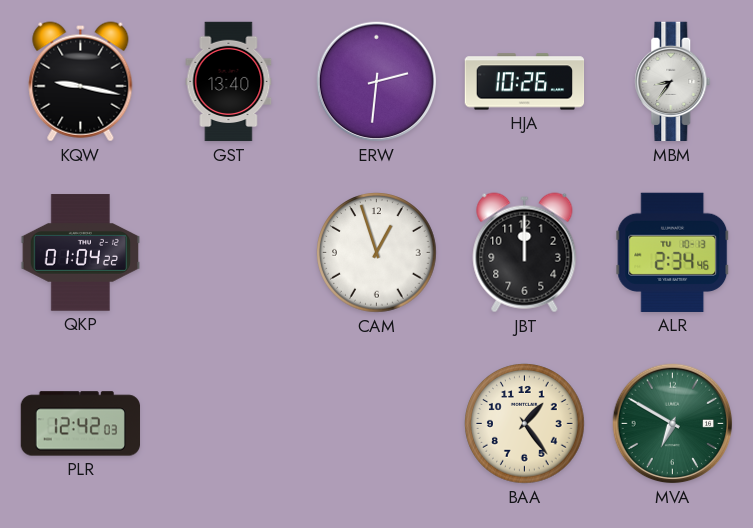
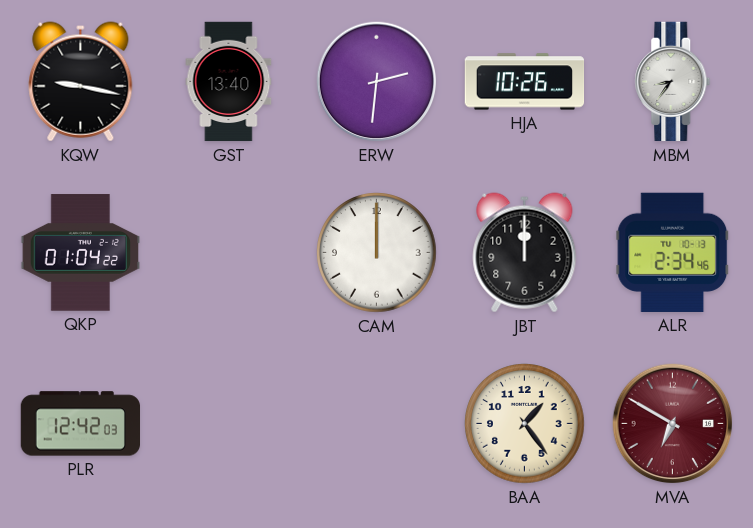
CAM: 12:57 -> 12:00 (377, 253)
MVA dial: green -> burgundy (673, 424)
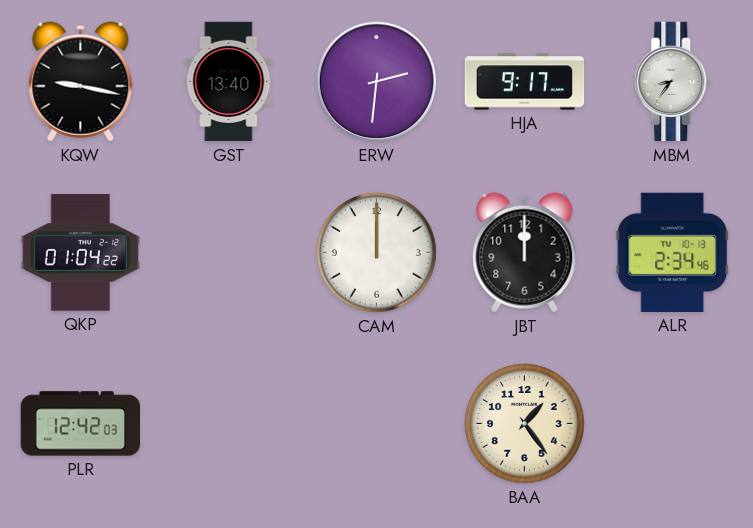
HJA: 10:26 -> 9:17 (525, 82)
MVA: 6:50 -> none (673, 424)
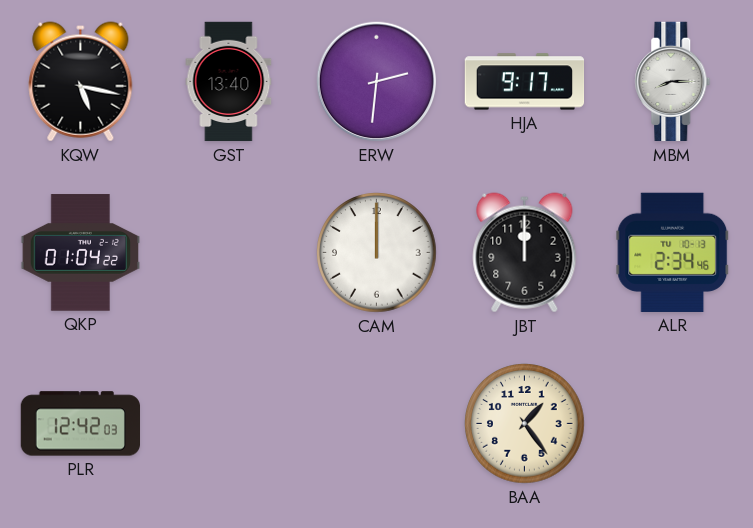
KQW: 9:17 -> 5:17 (81, 82)
MBM: 8:36 -> 8:15 (673, 82)
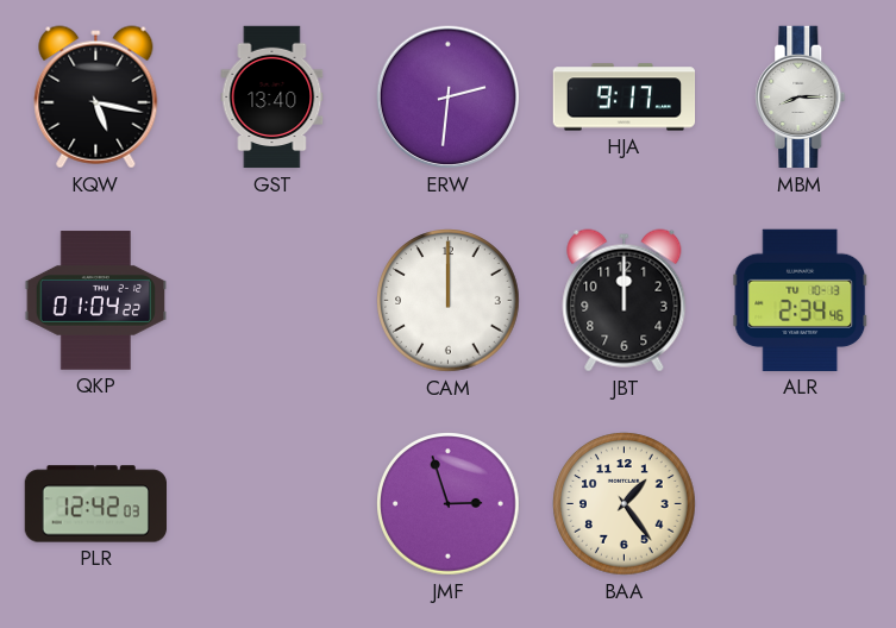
JMF: none -> 2:57 (449, 504)
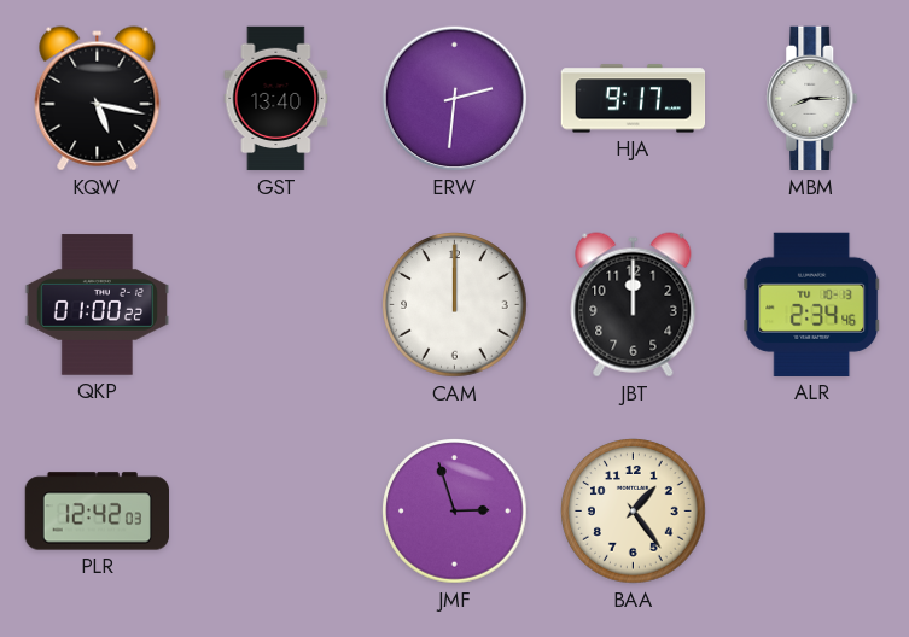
QKP: 01:04 -> 01:00 (98, 305)
